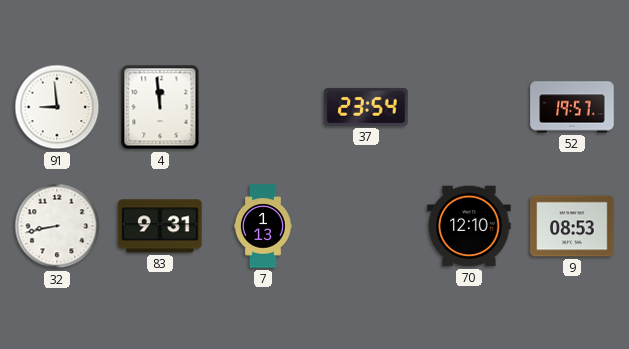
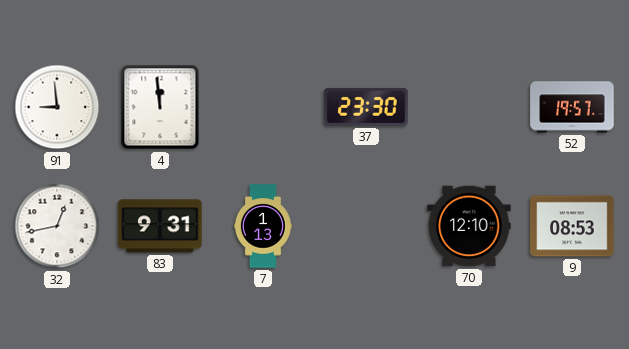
37: 23:54 -> 23:30 (366, 107)
32: 8:43 -> 12:43 (57, 226)
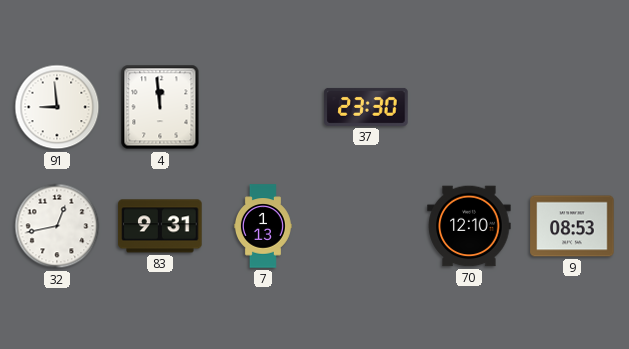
52: 19:57 -> none (572, 107)
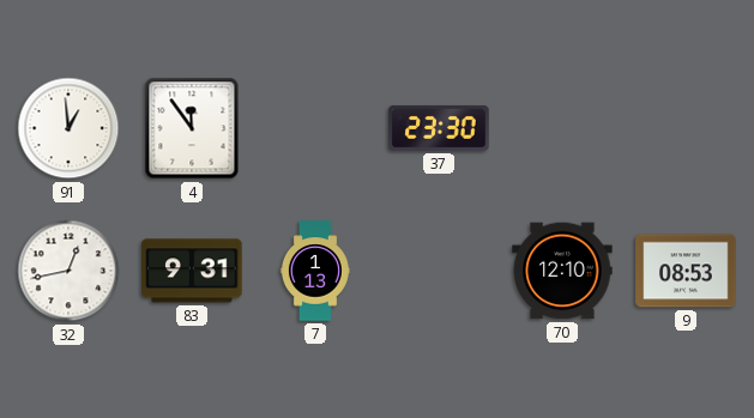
91: 8:59 -> 12:59 (68, 128)
4: 11:59 -> 11:54 (192, 128)
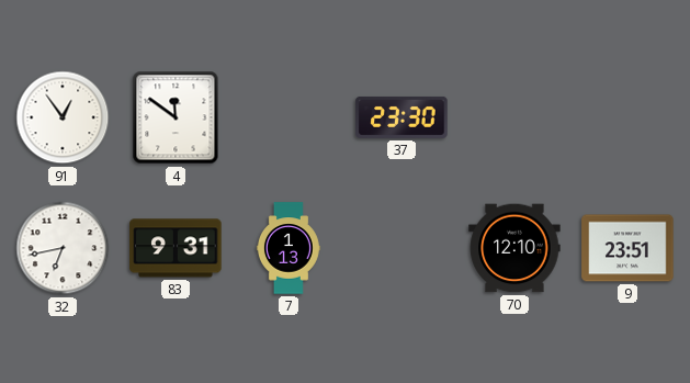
91: 12:59 -> 12:54 (63, 117)
4: 11:54 -> 11:51 (176, 117)
32: 12:43 -> 6:43 (63, 248)
9: 08:53 -> 23:51 (627, 248)
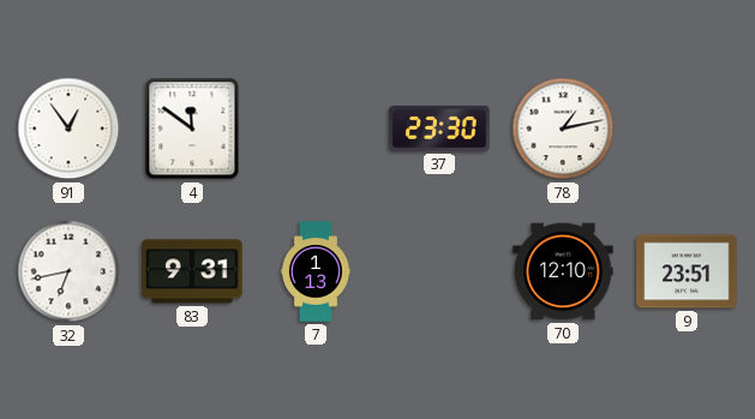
78: none -> 1:13 (563, 128)
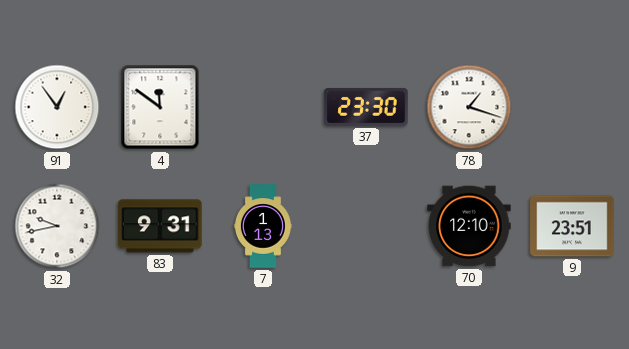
78: 1:13 -> 1:18 (469, 107)
32: 6:43 -> 9:43 (57, 226)
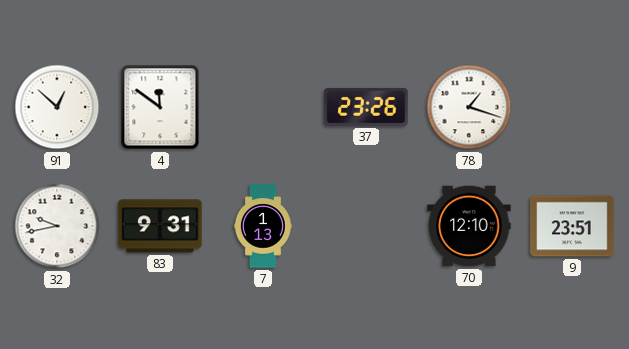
91: 12:54 -> 12:52 (57, 107)
37: 23:30 -> 23:26 (366, 107)
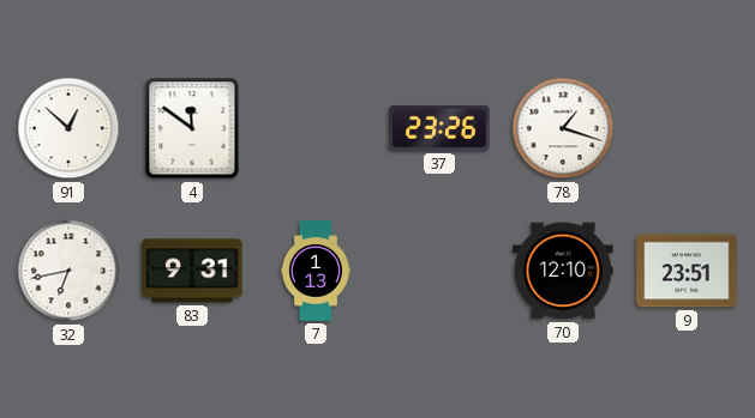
32: 9:43 -> 6:43 (68, 271)
